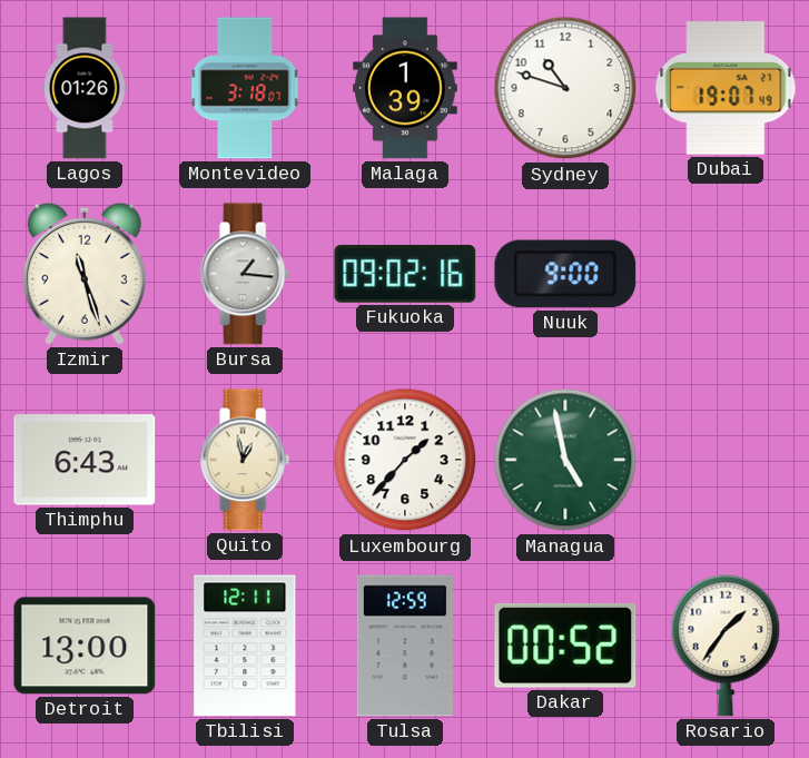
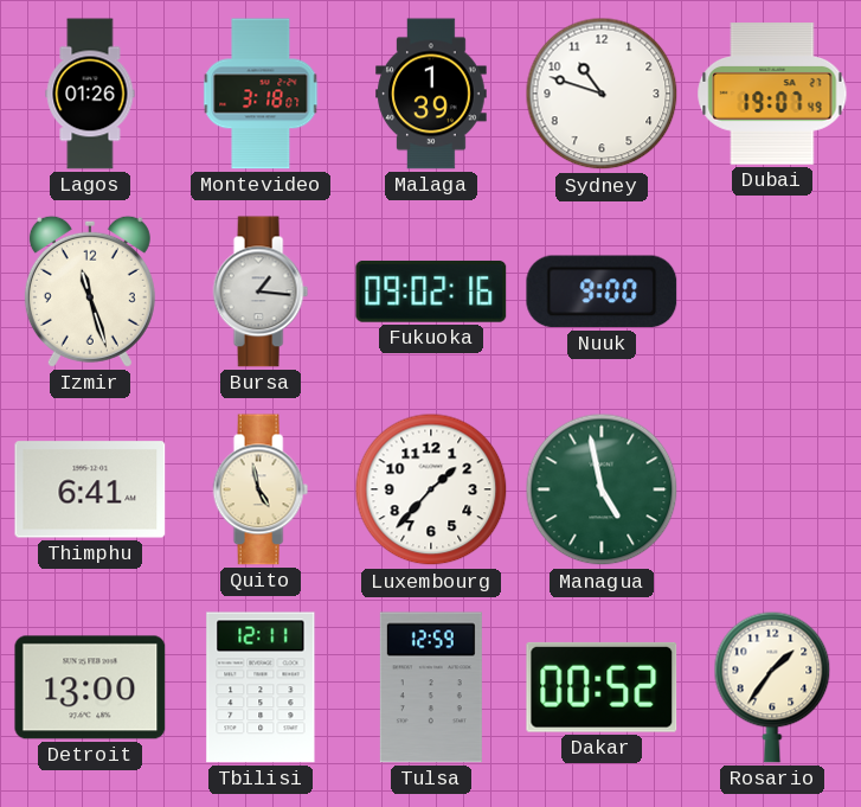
Thimphu: 6:43 -> 6:41 (90, 489)
Quito: 12:58 -> 4:58 (261, 489)
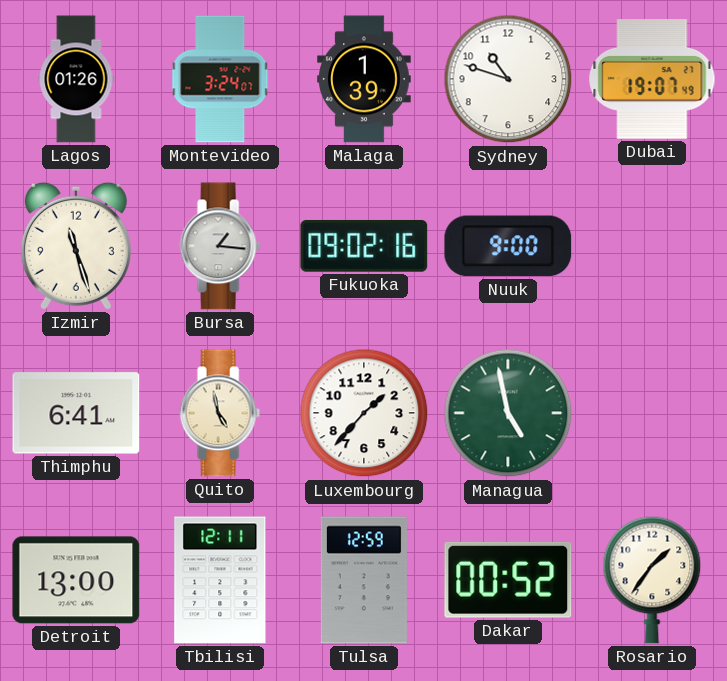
Montevideo: 3:18 -> 3:24 (220, 79)
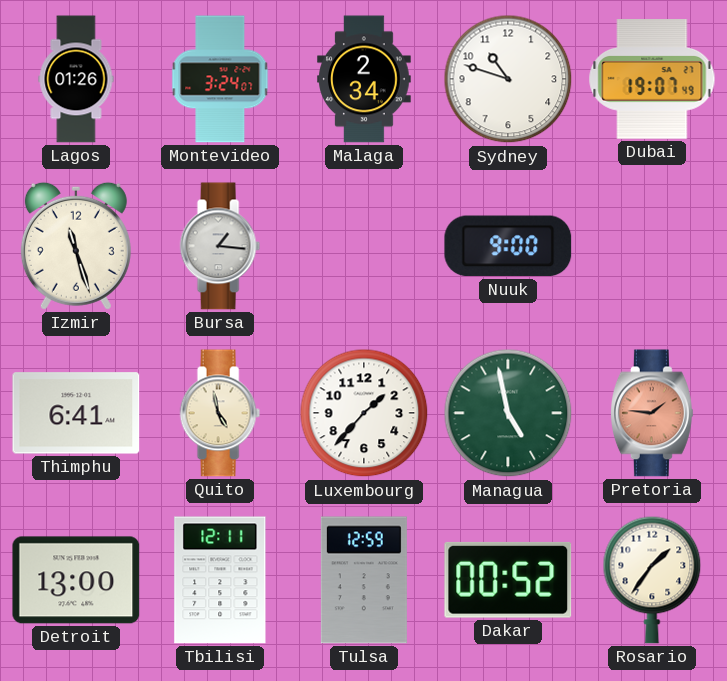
Malaga: 1:39 -> 2:34 (364, 79)
Fukuoka: 09:02 -> none (364, 246)
Pretoria: none -> 1:46 (652, 413)
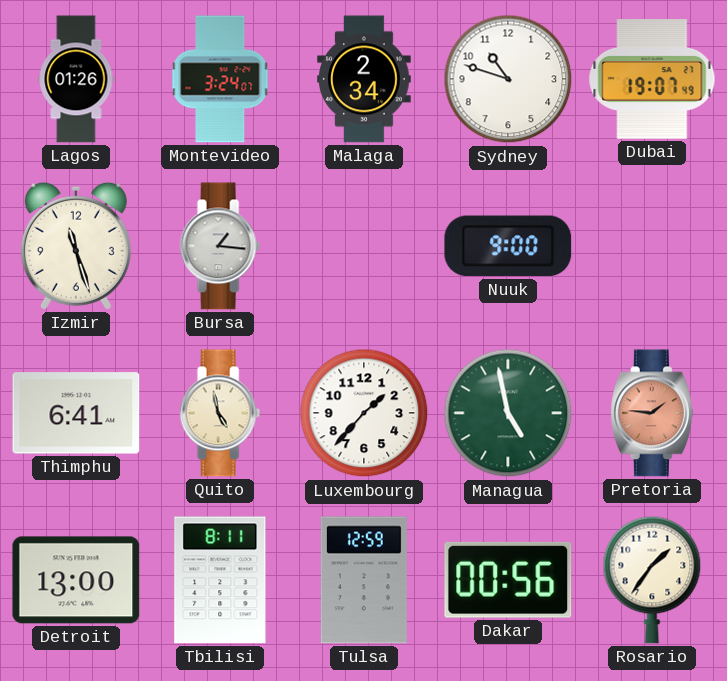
Tbilisi: 12:11 -> 8:11 (220, 580)
Dakar: 00:52 -> 00:56 (508, 580)
